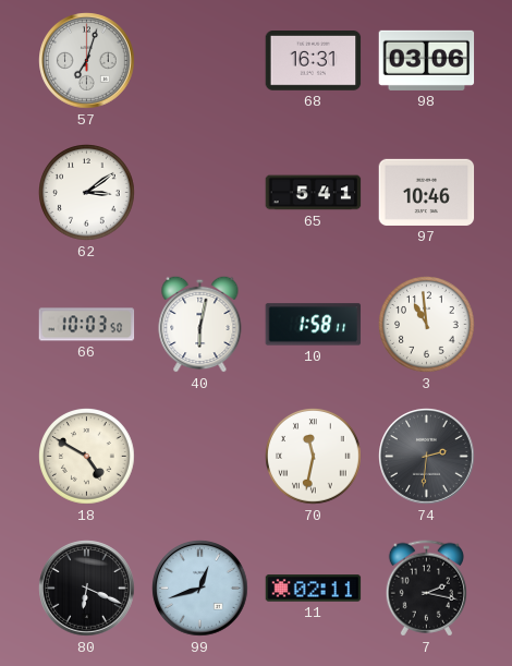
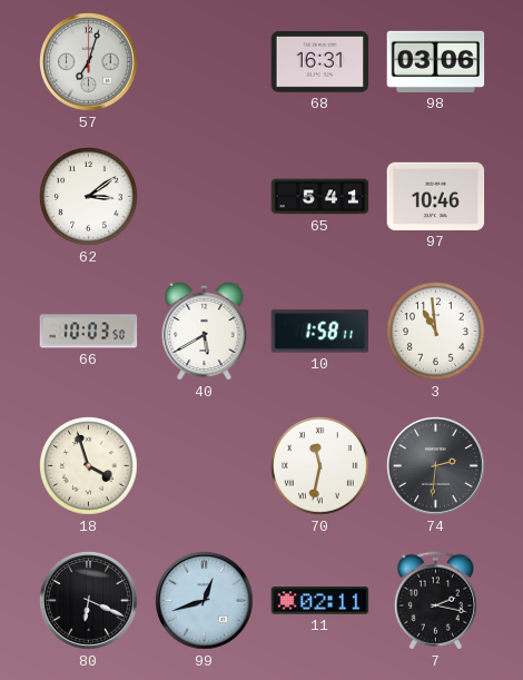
40: 6:02 -> 5:40 (205, 331)
18: 4:50 -> 3:57 (89, 466)
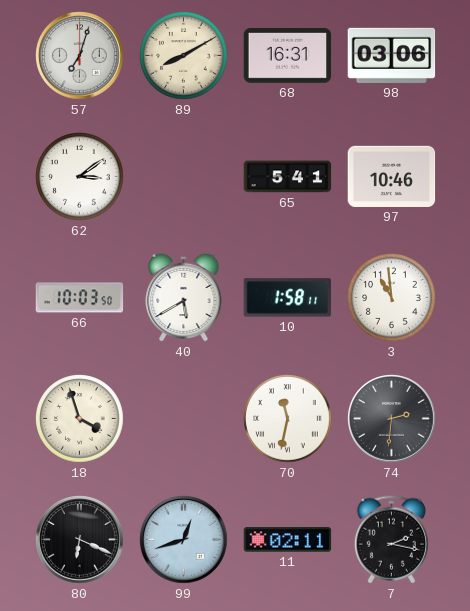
89: none -> 8:10 (184, 56)
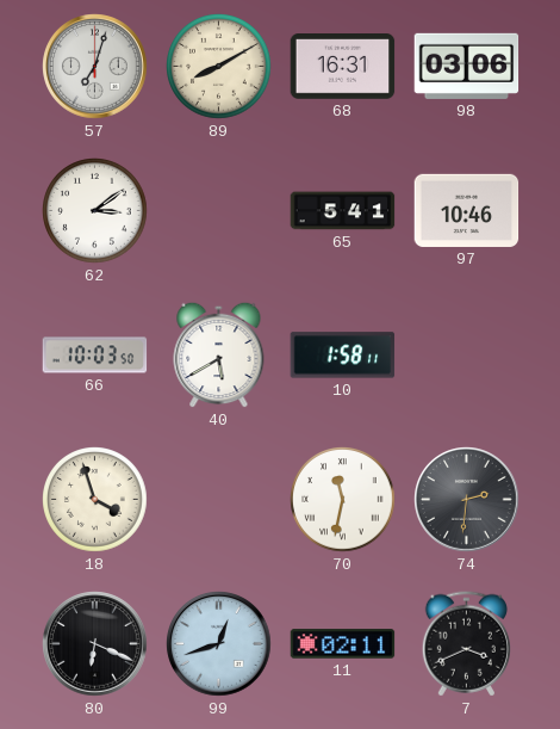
3: 10:59 -> none (392, 298)
7: 2:17 -> 3:41 (466, 644)
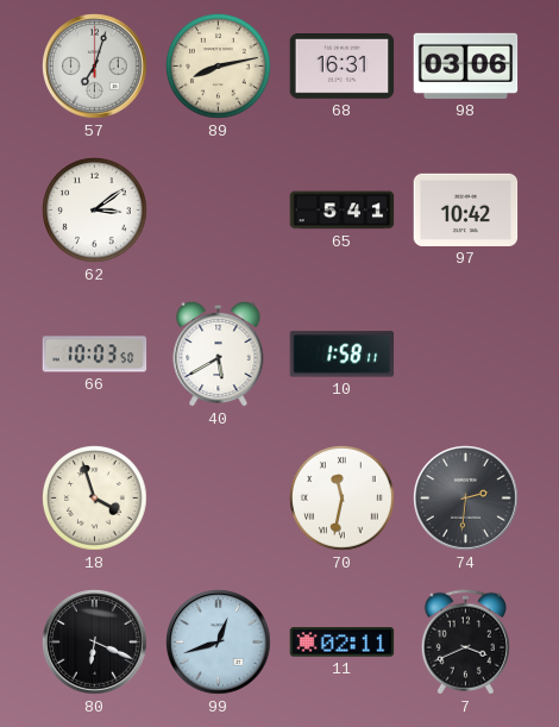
89: 8:10 -> 8:13 (219, 67)
97: 10:46 -> 10:42 (466, 209)
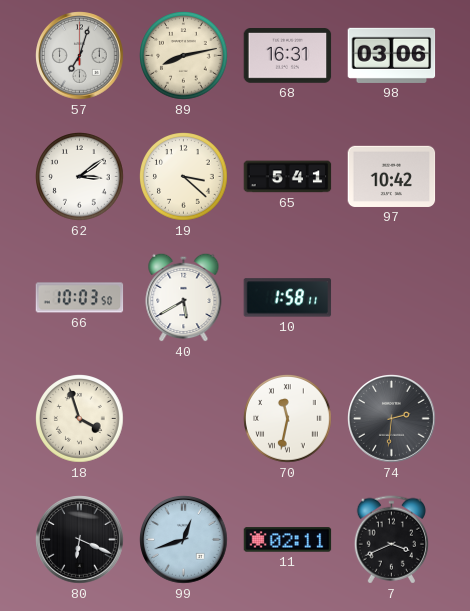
19: none -> 3:22 (184, 177)
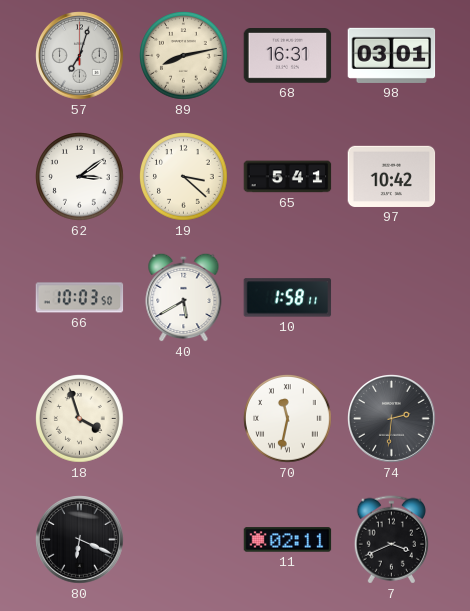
98: 03:06 -> 03:01 (392, 55)
99: 12:42 -> none (184, 540)
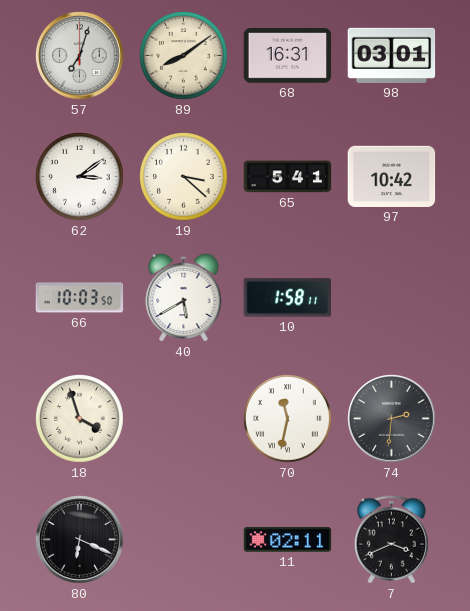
89: 8:13 -> 8:09 (184, 56)
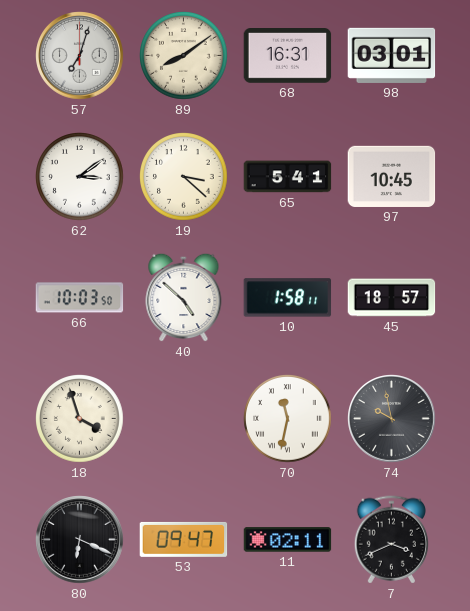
97: 10:42 -> 10:45 (392, 176)
40: 5:40 -> 4:52 (184, 297)
45: none -> 18:57 (392, 298)
74: 2:31 -> 9:58 (392, 419)
53: none -> 09:47 (184, 539)
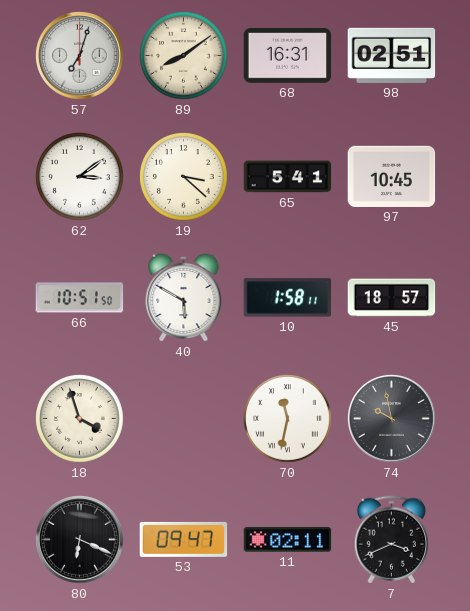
98: 03:01 -> 02:51 (392, 55)
66: 10:03 -> 10:51 (80, 298)
40: 4:52 -> 5:50 (184, 297)
